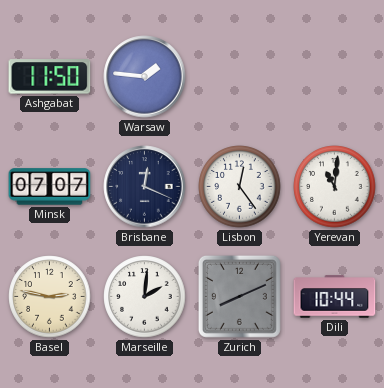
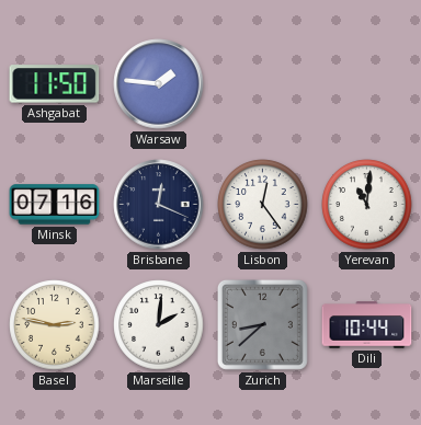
Minsk: 07:07 -> 07:16 (55, 205)
Zurich: 8:11 -> 8:38 (262, 324)
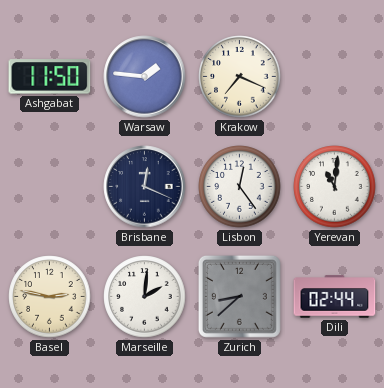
Krakow: none -> 7:19 (240, 77)
Minsk: 07:16 -> none (55, 205)
Dili: 10:44 -> 02:44 (335, 297)
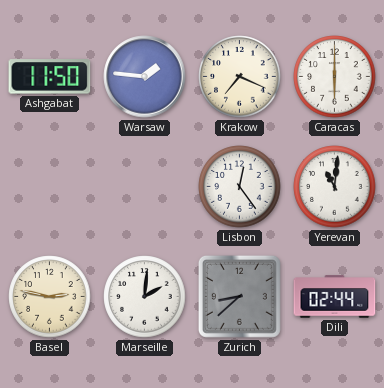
Caracas: none -> 6:00 (335, 77)
Brisbane: 12:19 -> none (145, 187)
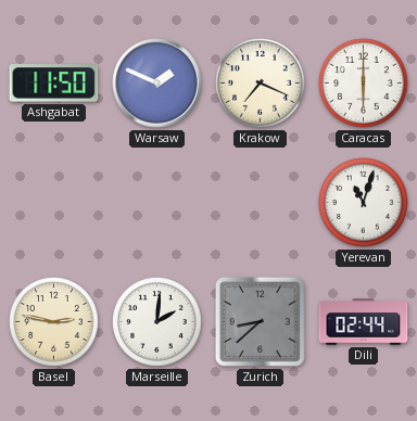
Warsaw: 1:46 -> 1:49 (157, 84)
Lisbon: 12:24 -> none (240, 187)
Yerevan: 11:01 -> 11:03 (364, 203)
